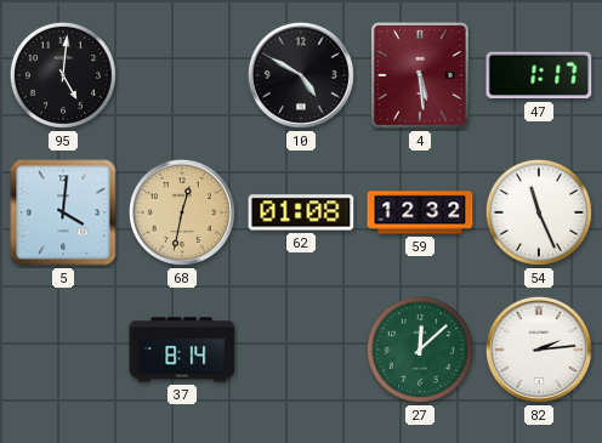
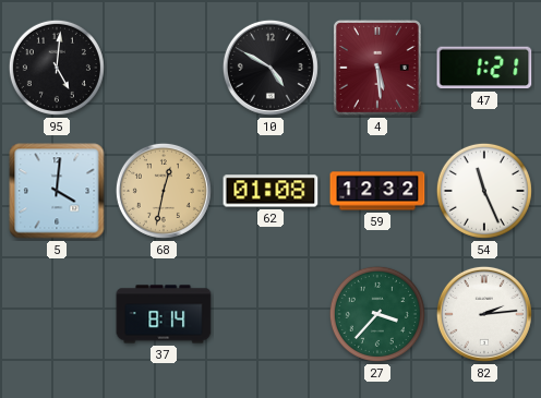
47: 1:17 -> 1:21 (484, 68)
27: 12:08 -> 3:37 (377, 314)
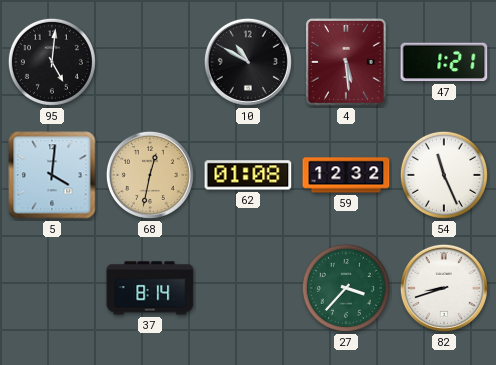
10: 4:50 -> 10:50 (248, 62)
82: 2:14 -> 8:42 (444, 288)
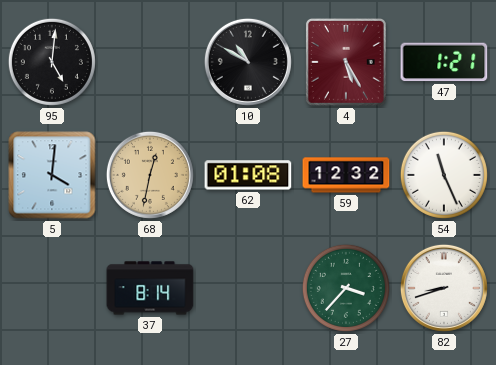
4: 5:29 -> 5:25 (346, 62)
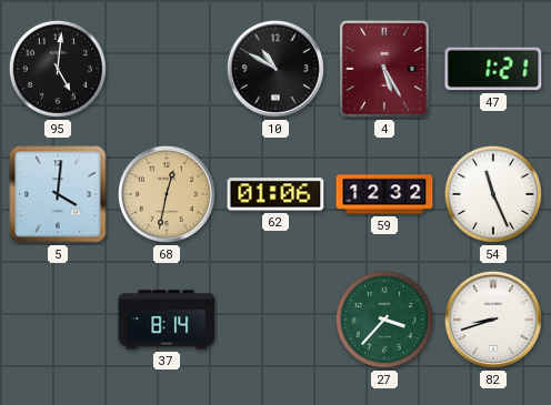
62: 01:08 -> 01:06 (275, 194)
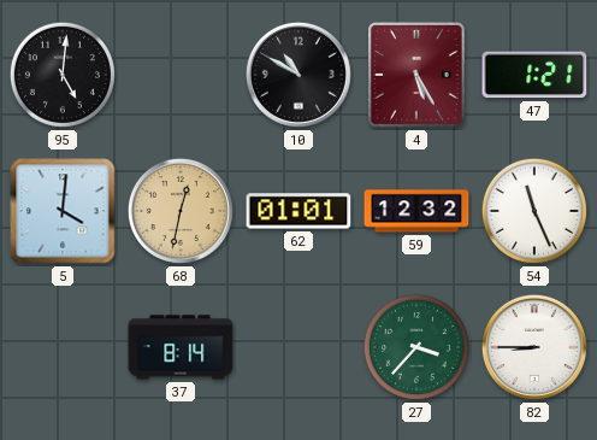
62: 01:06 -> 01:01 (298, 211)
82: 8:42 -> 8:45 (534, 347)
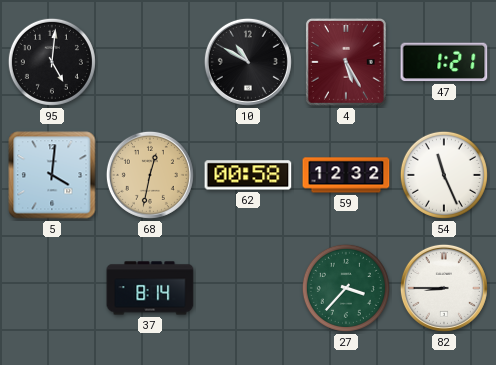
62: 01:01 -> 00:58 (248, 175)
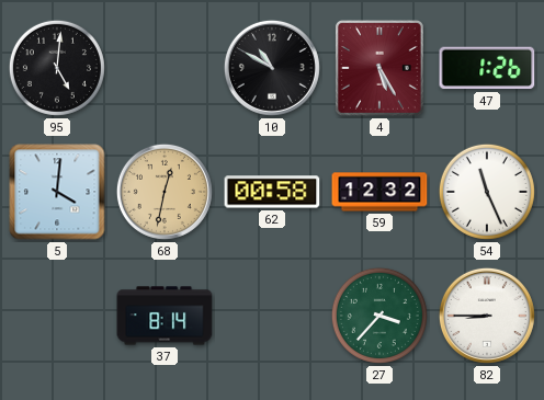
47: 1:21 -> 1:26 (487, 68)
